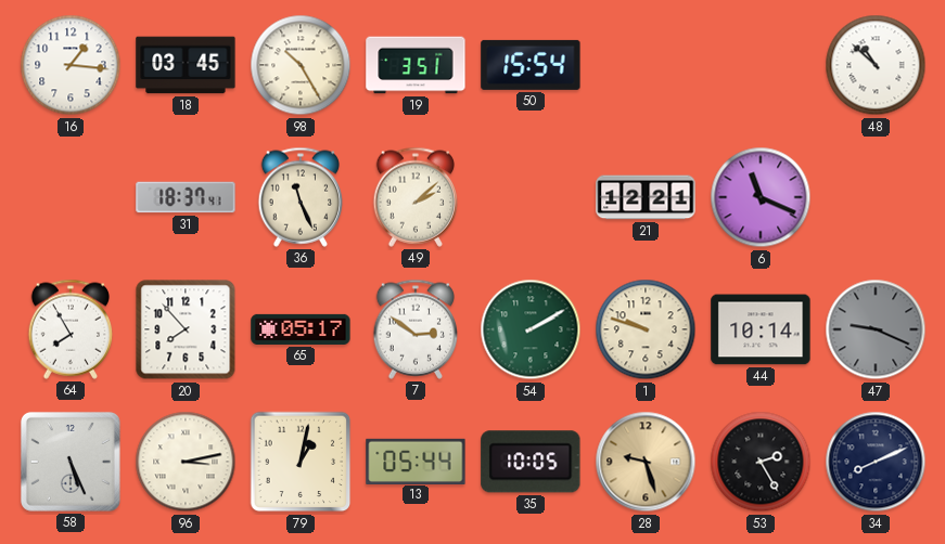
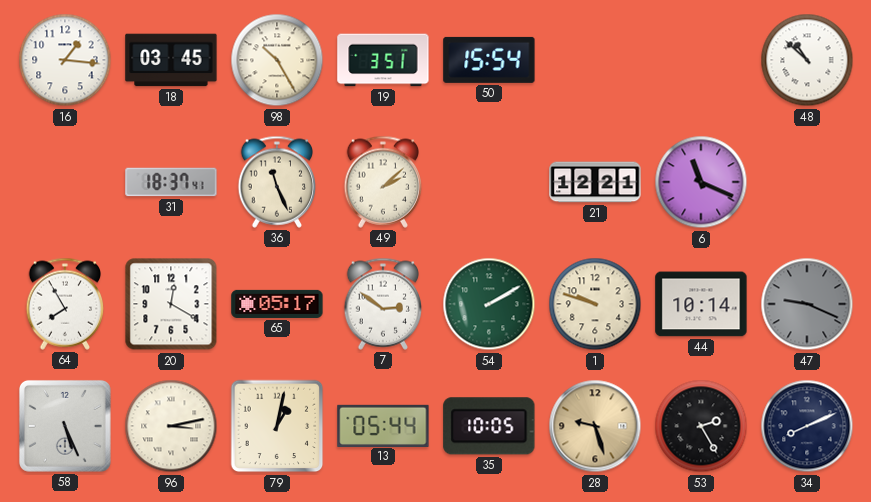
20: 7:53 -> 12:20 (171, 304)
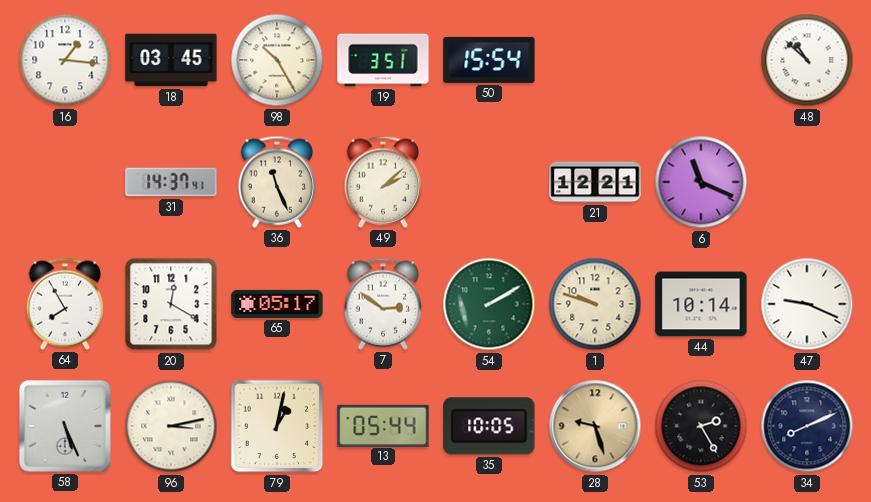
31: 18:37 -> 14:37 (171, 182)
47 dial: grey -> white (807, 304)
